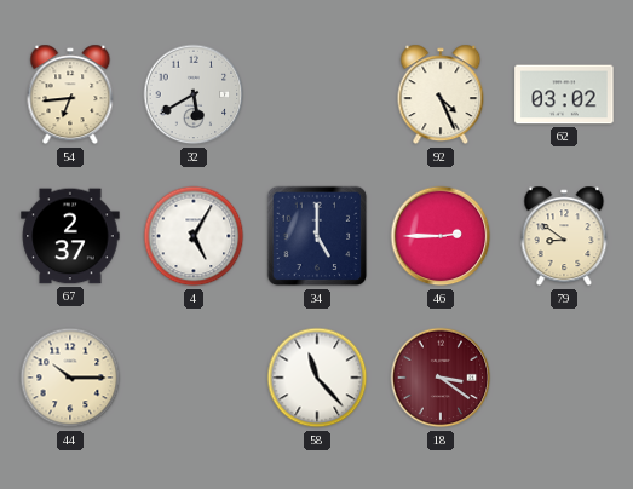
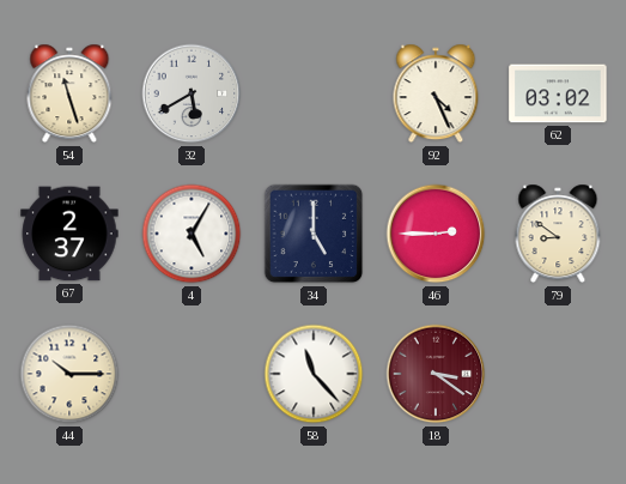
54: 6:44 -> 11:27 (69, 93)
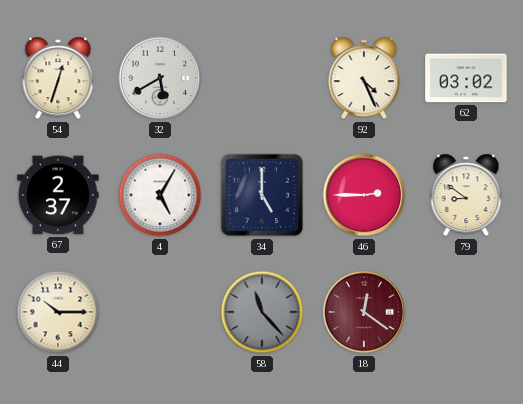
54: 11:27 -> 12:33 (58, 78)
58 dial: white -> grey (262, 312)
18: 3:21 -> 12:21 (364, 312)
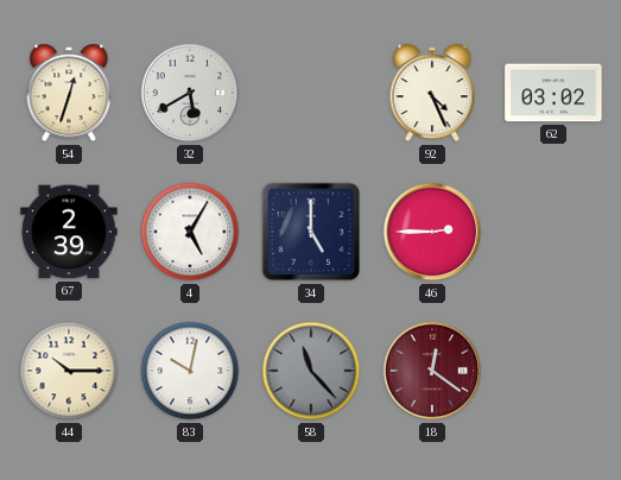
67: 2:37 -> 2:39 (69, 232)
79: 8:51 -> none (466, 195)
83: none -> 10:02 (190, 371)
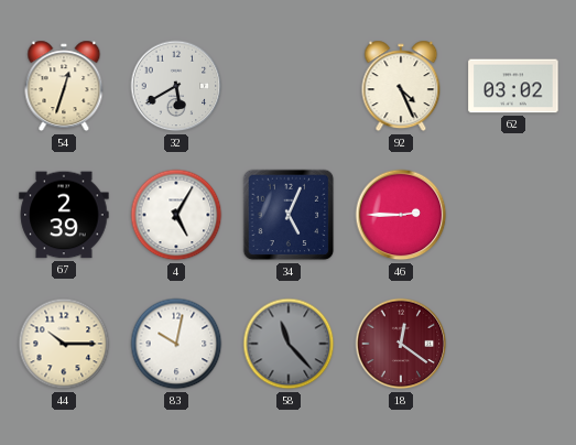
34: 5:00 -> 5:04 (289, 215)
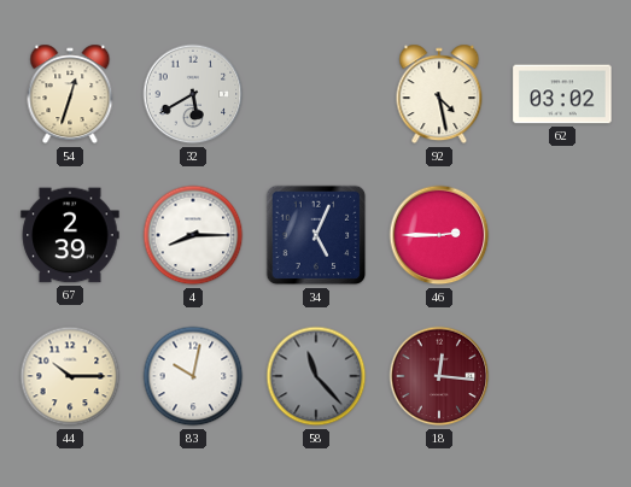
92: 4:26 -> 4:28 (439, 94)
4: 5:05 -> 8:15 (193, 235)
18: 12:21 -> 12:16 (439, 376)
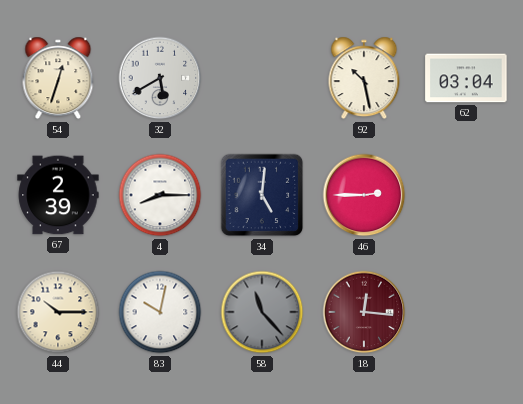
92: 4:28 -> 10:28 (364, 78)
62: 03:02 -> 03:04 (466, 78)
34: 5:04 -> 5:01 (262, 195)
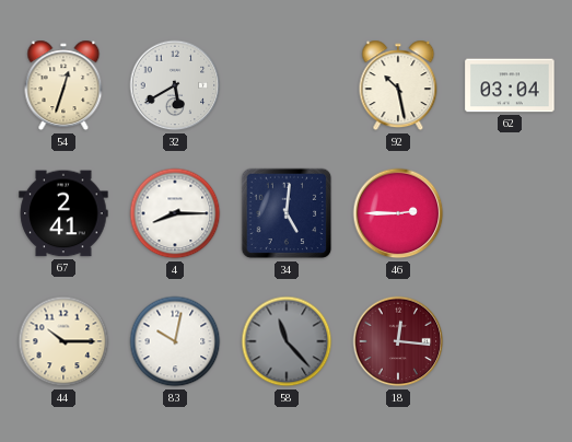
67: 2:39 -> 2:41 (63, 213)
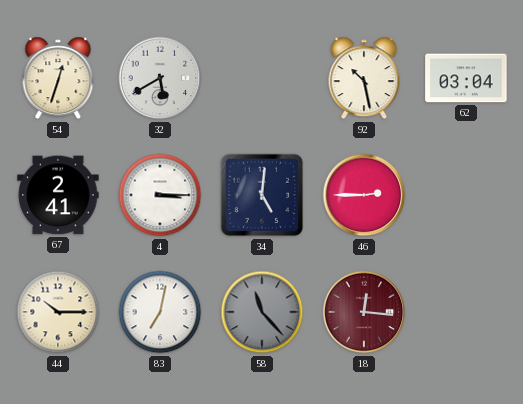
4: 8:15 -> 3:15 (160, 195)
83: 10:02 -> 7:02 (160, 312)
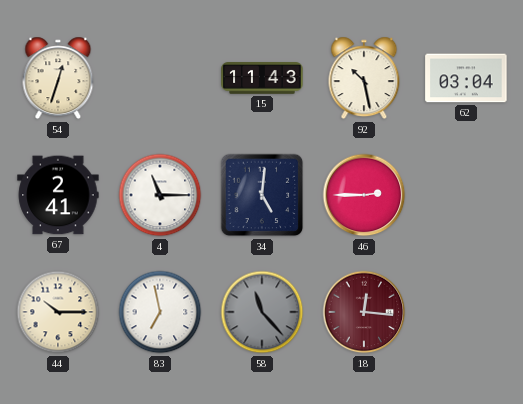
32: 5:40 -> none (160, 78)
15: none -> 11:43 (262, 78)
4: 3:15 -> 11:15 (160, 195)
83: 7:02 -> 6:58 (160, 312)
